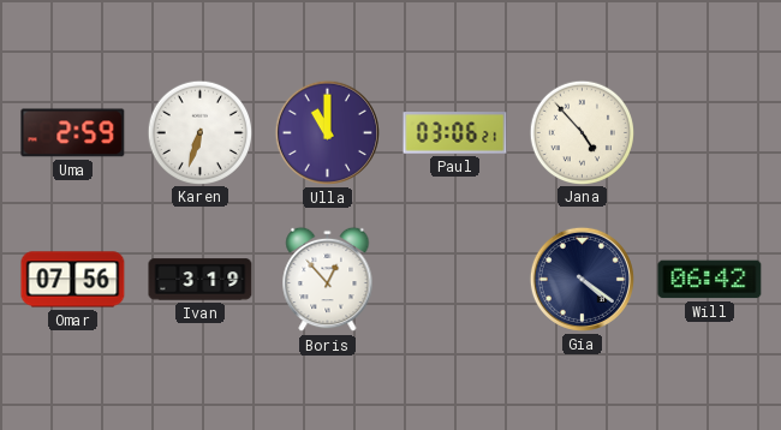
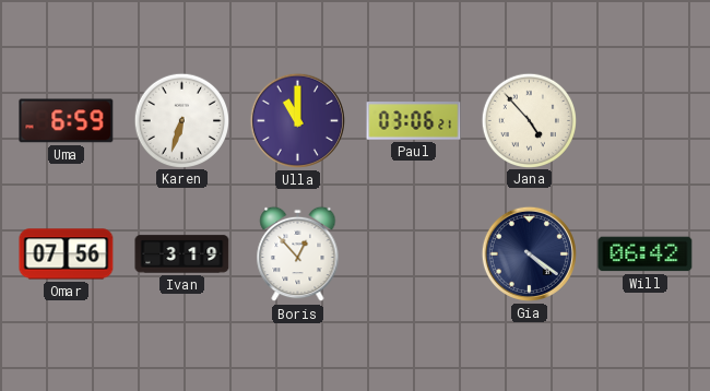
Uma: 2:59 -> 6:59 (67, 121)
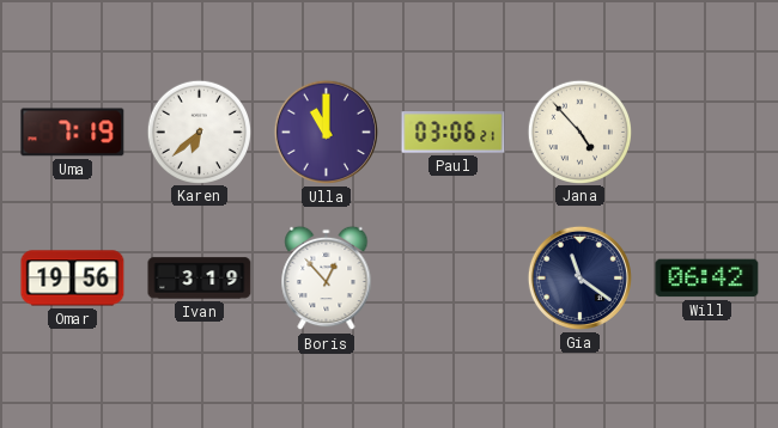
Uma: 6:59 -> 7:19 (73, 133)
Karen: 6:33 -> 6:38 (199, 132)
Omar: 07:56 -> 19:56 (73, 279)
Gia: 4:21 -> 11:21 (579, 277)
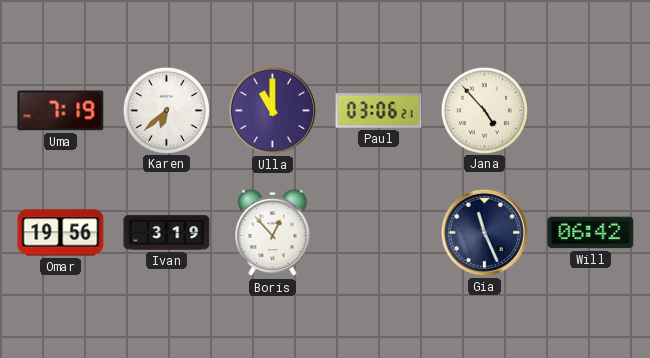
Gia: 11:21 -> 11:26 (484, 232)
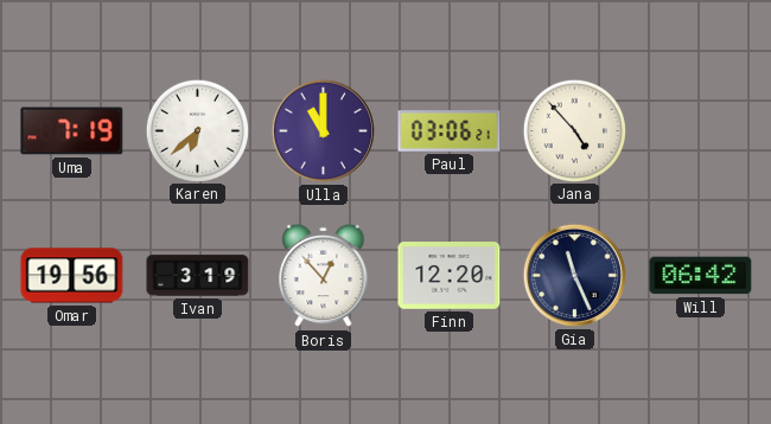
Finn: none -> 12:20 (450, 276)
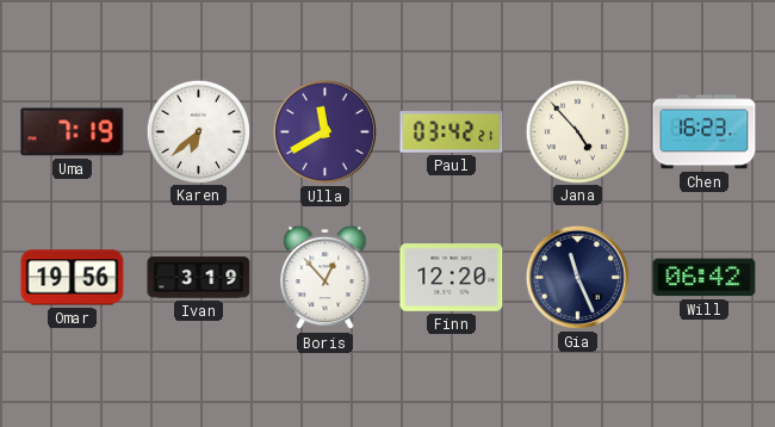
Ulla: 11:00 -> 11:40 (324, 131)
Paul: 03:06 -> 03:42 (452, 132)
Chen: none -> 16:23 (705, 132)
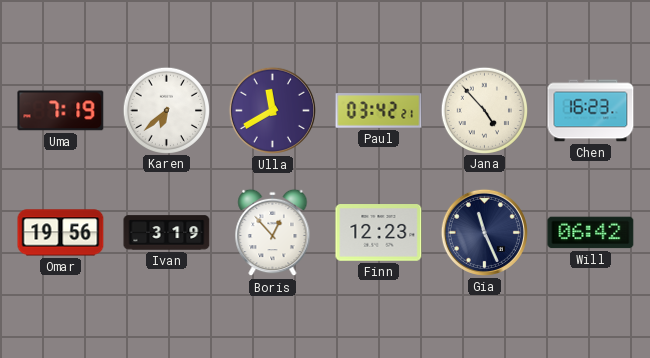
Finn: 12:20 -> 12:23 (379, 233)
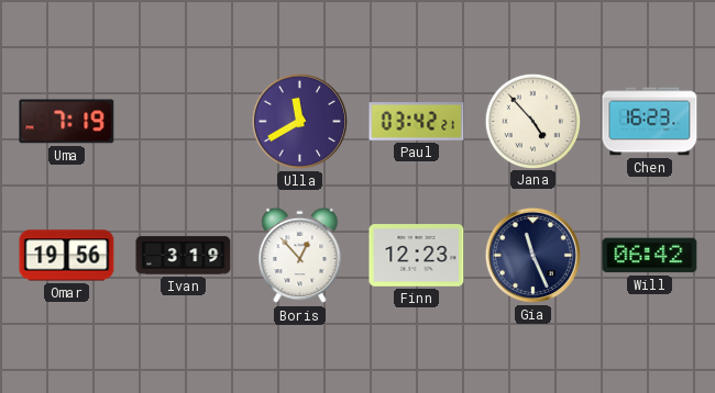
Karen: 6:38 -> none (166, 110)
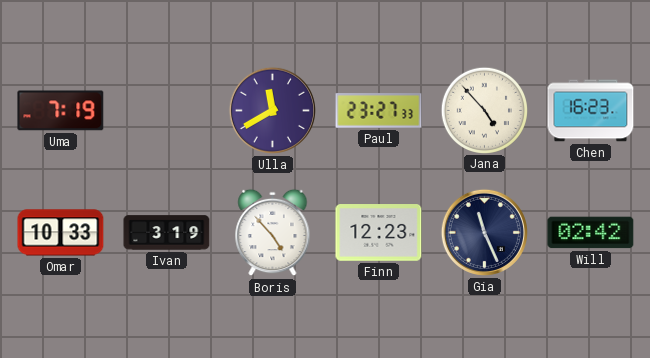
Paul: 03:42 -> 23:27 (379, 111)
Omar: 19:56 -> 10:33 (61, 233)
Boris: 12:53 -> 4:53 (273, 233)
Will: 06:42 -> 02:42 (591, 233)
